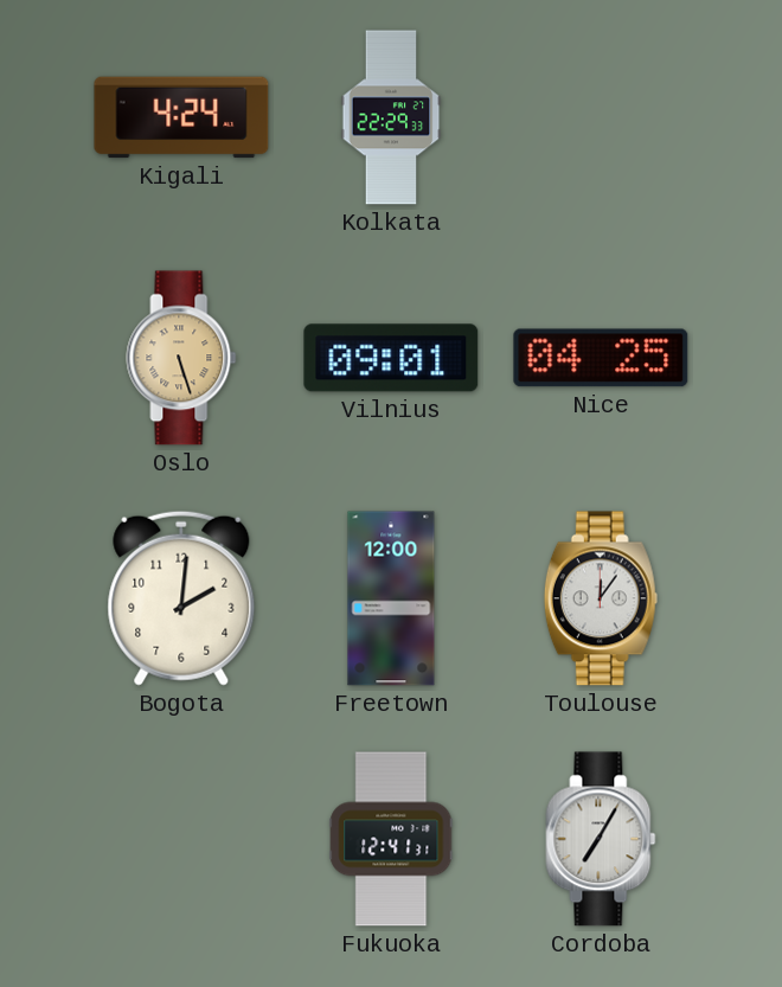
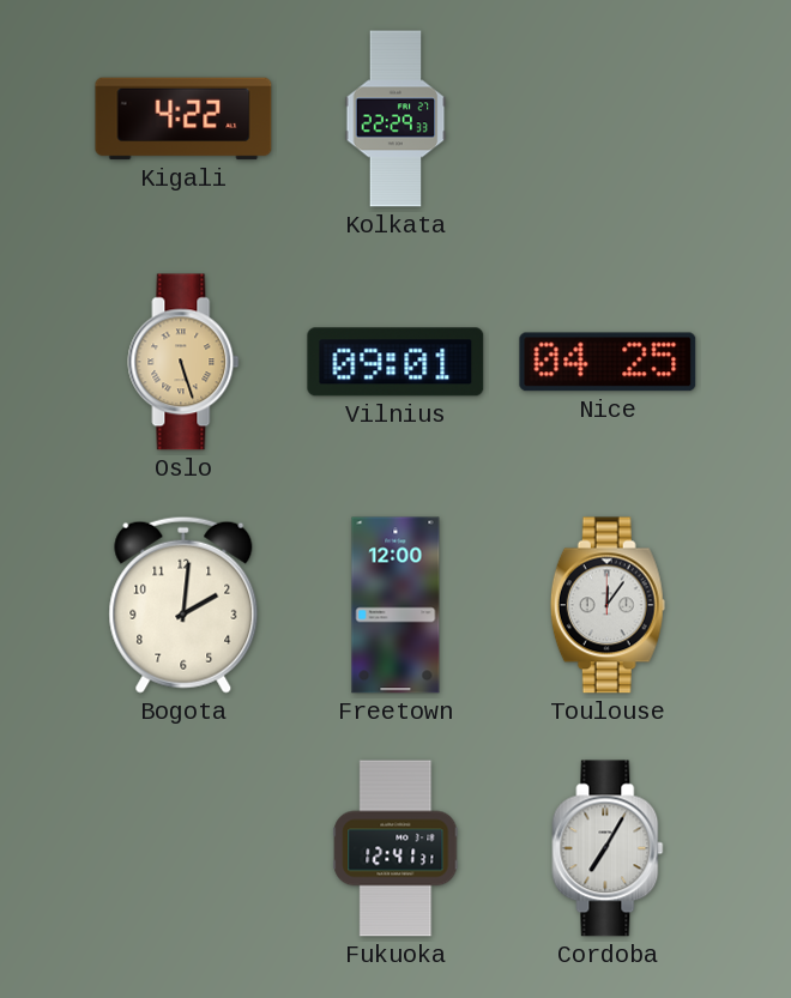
Kigali: 4:24 -> 4:22 (183, 119)
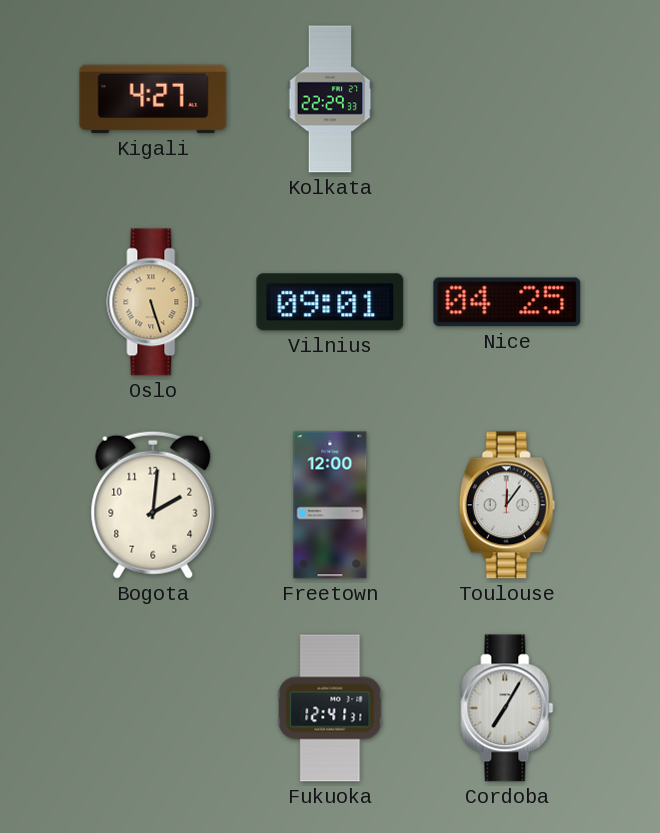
Kigali: 4:22 -> 4:27 (153, 99)
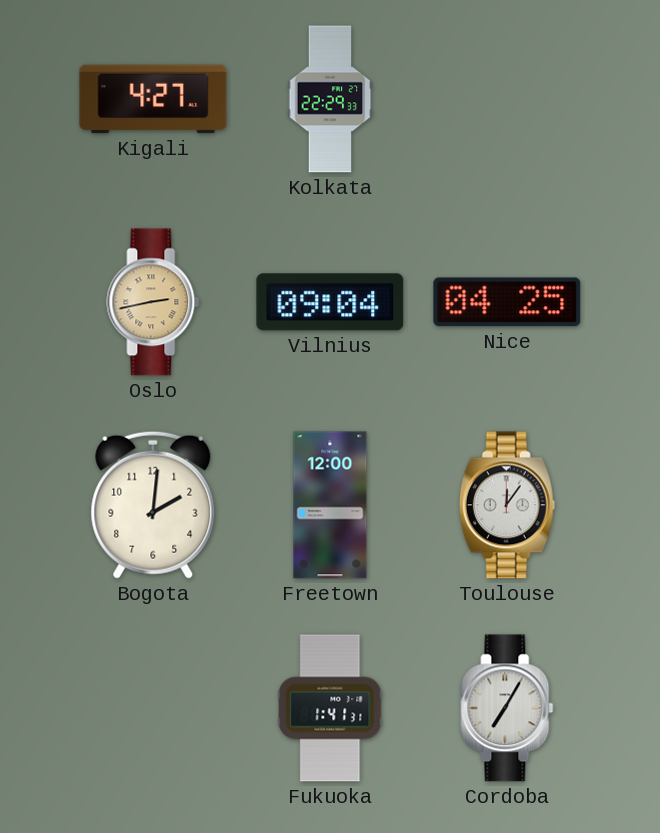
Oslo: 5:27 -> 2:43 (153, 302)
Vilnius: 09:01 -> 09:04 (330, 302)
Fukuoka: 12:41 -> 1:41 (330, 708)
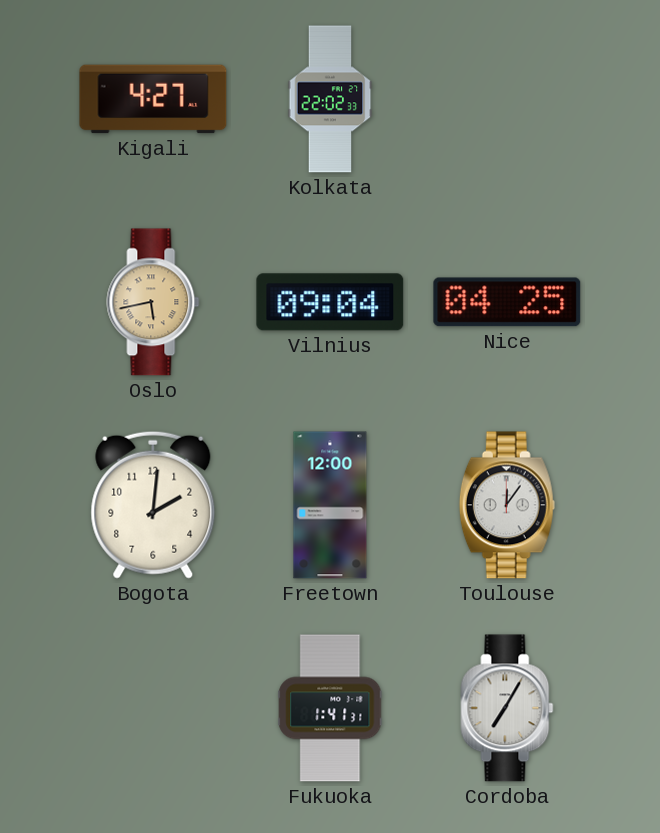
Kolkata: 22:29 -> 22:02 (330, 99)
Oslo: 2:43 -> 5:43 (153, 302)
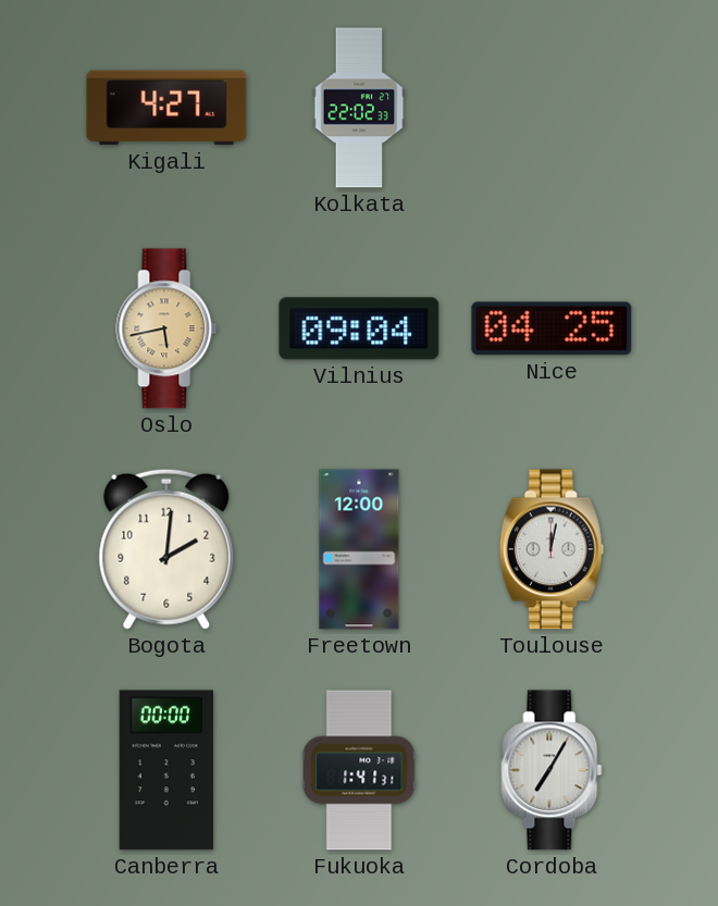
Toulouse: 12:06 -> 12:02 (552, 549)
Canberra: none -> 00:00 (166, 770)
